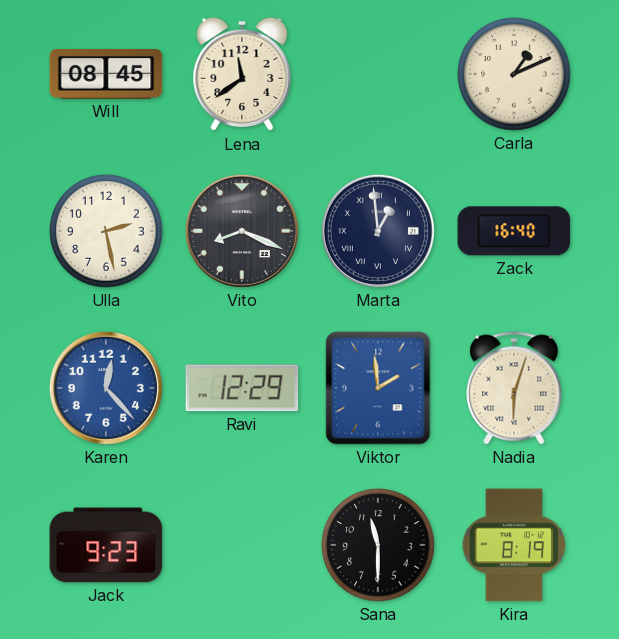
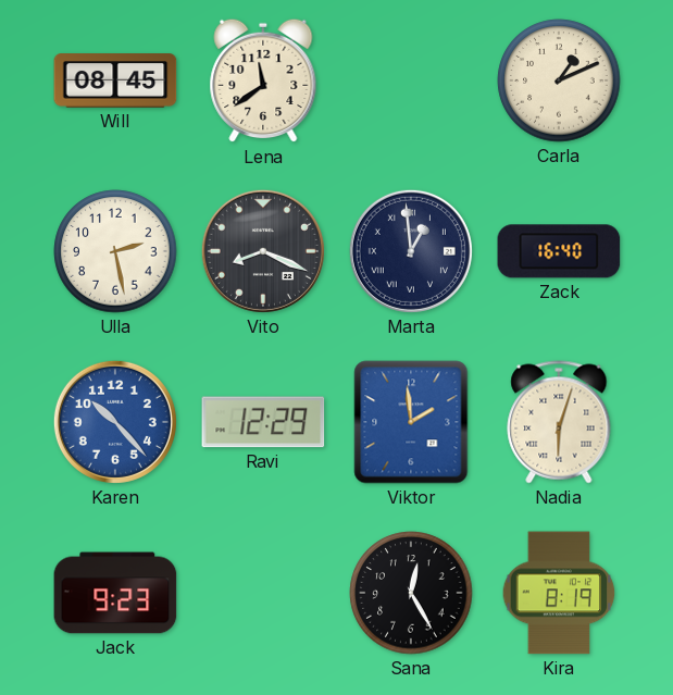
Karen: 12:23 -> 10:23 (115, 422)
Sana: 11:30 -> 12:25 (411, 593)
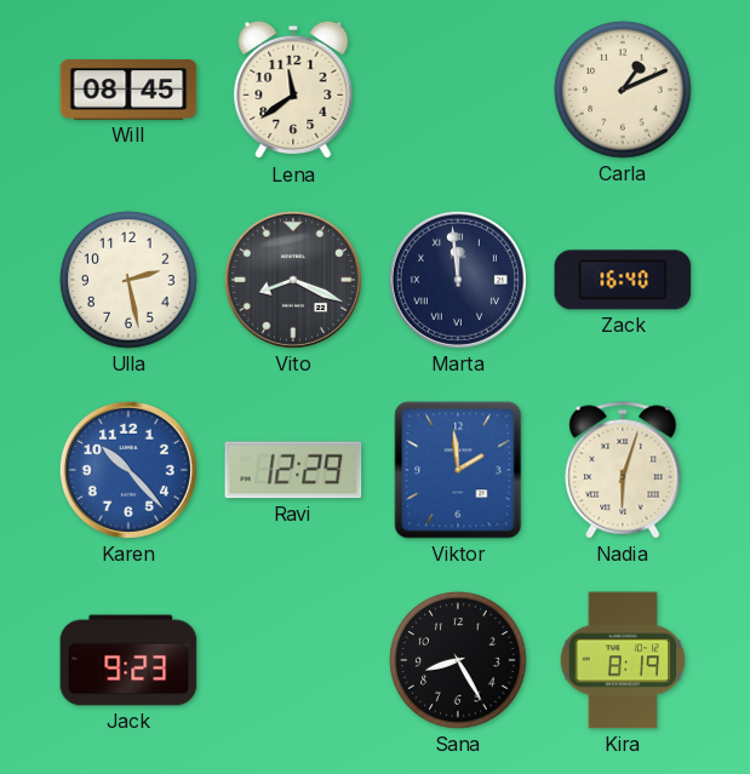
Marta: 12:59 -> 11:59 (458, 280)
Sana: 12:25 -> 8:25 (458, 660)
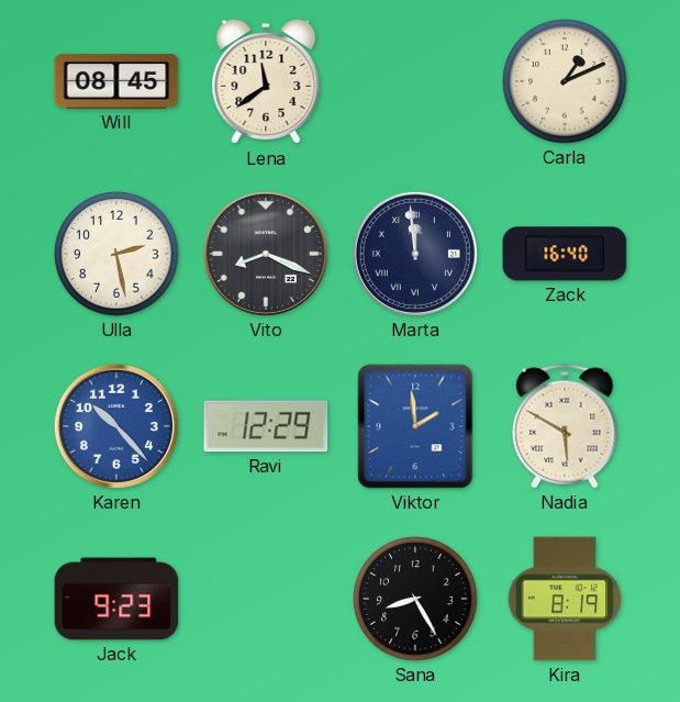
Nadia: 6:03 -> 5:50 (565, 426)
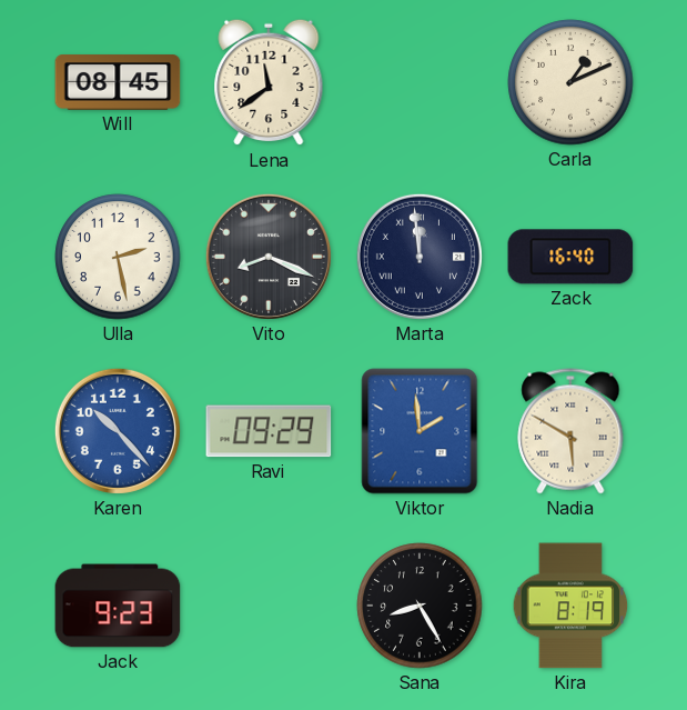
Ravi: 12:29 -> 09:29 (269, 431)
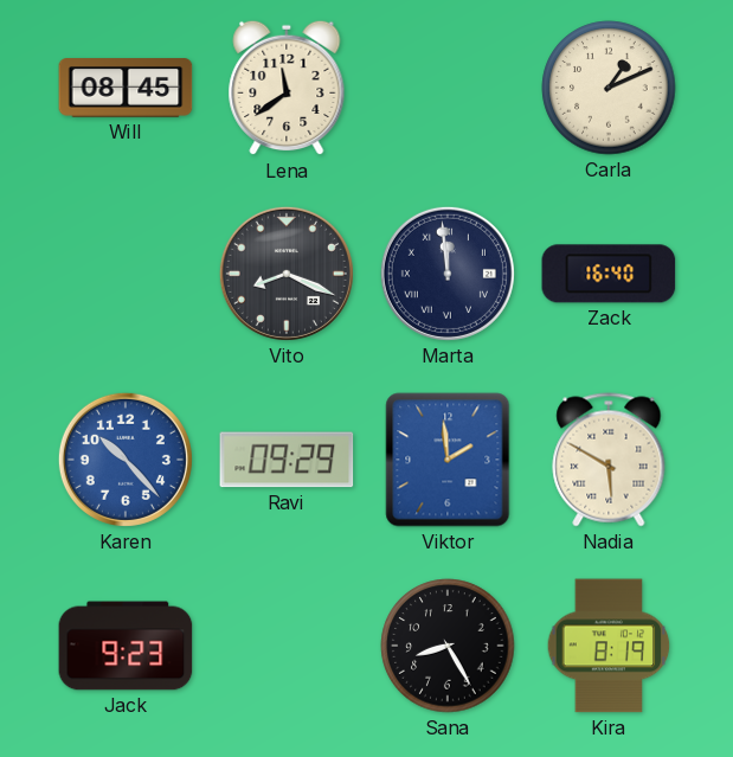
Ulla: 2:28 -> none (118, 257)
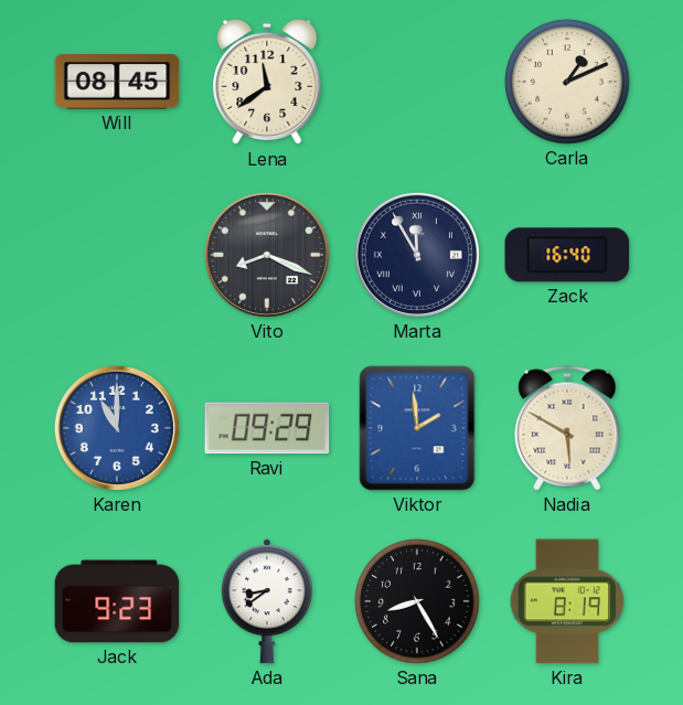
Marta: 11:59 -> 11:55 (417, 255)
Karen: 10:23 -> 11:00 (117, 428)
Ada: none -> 8:39 (267, 601)
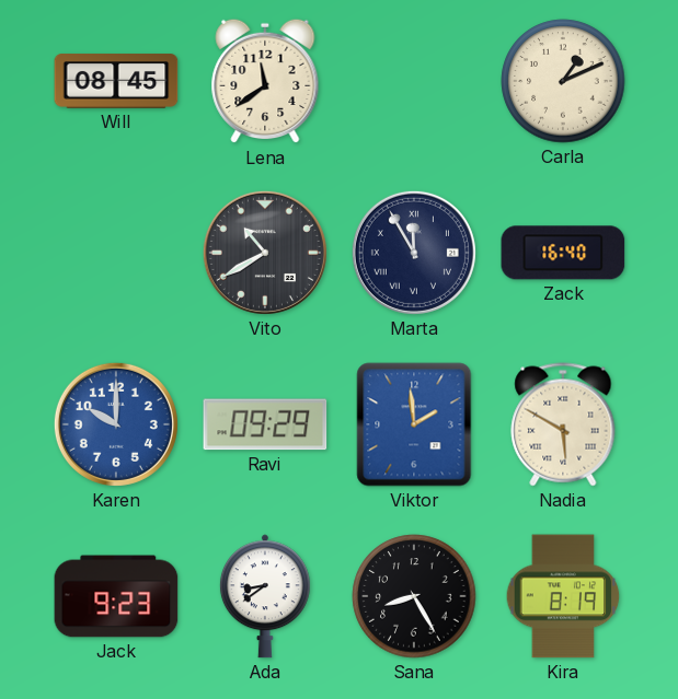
Vito: 8:19 -> 10:40 (265, 253)
Karen: 11:00 -> 10:00 (116, 424)
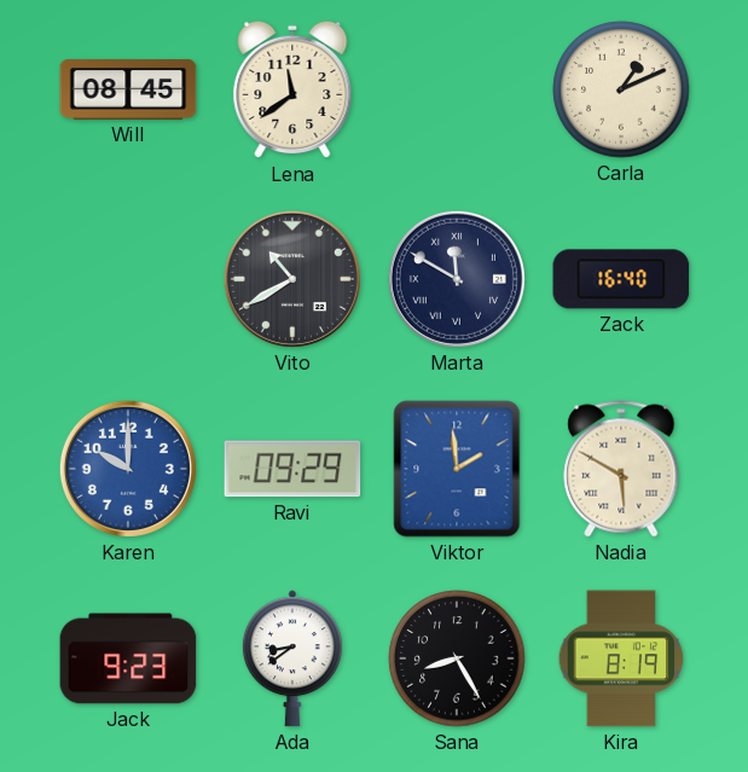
Marta: 11:55 -> 11:50 (457, 279)
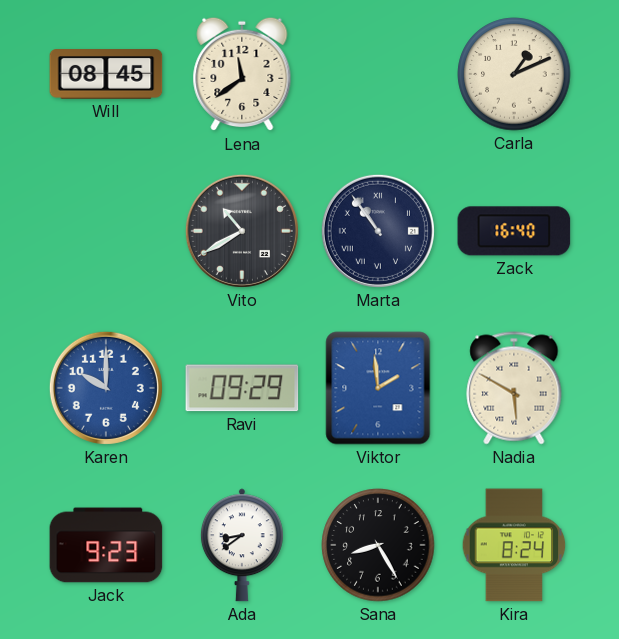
Marta: 11:50 -> 10:54 (378, 231)
Kira: 8:19 -> 8:24 (514, 545)
